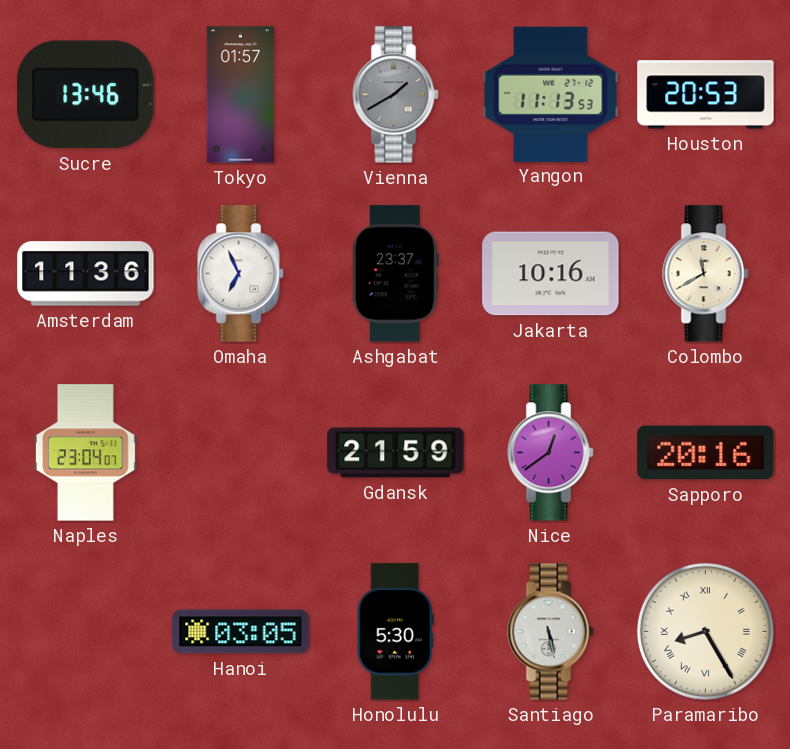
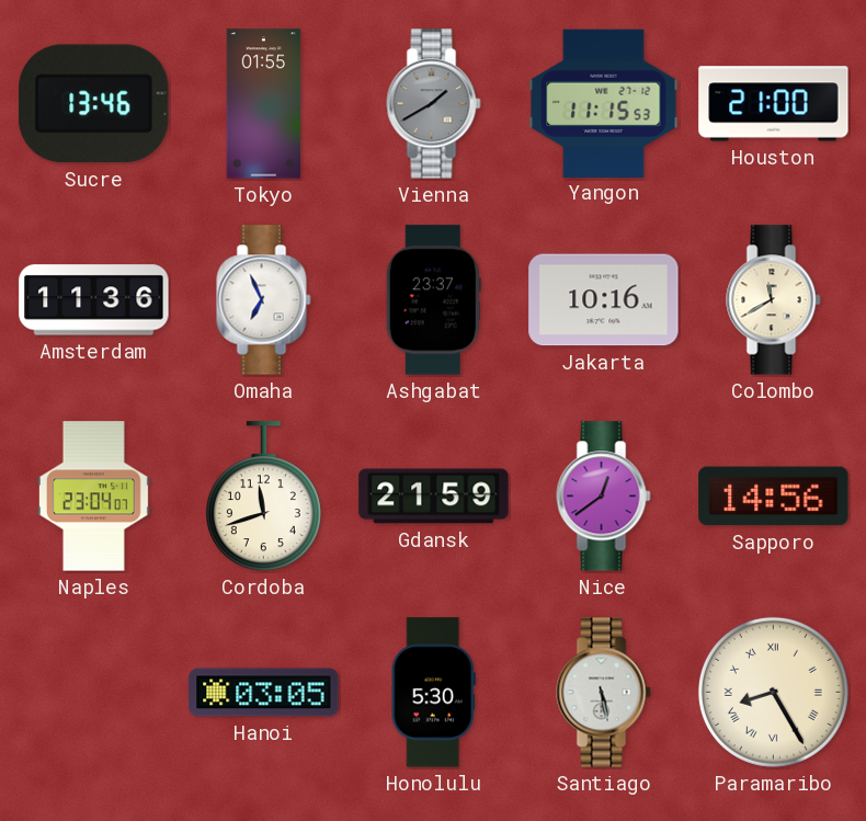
Tokyo: 01:57 -> 01:55 (264, 104)
Yangon: 11:13 -> 11:15 (604, 103)
Houston: 20:53 -> 21:00 (774, 104)
Cordoba: none -> 11:42 (263, 497)
Sapporo: 20:16 -> 14:56 (774, 497)
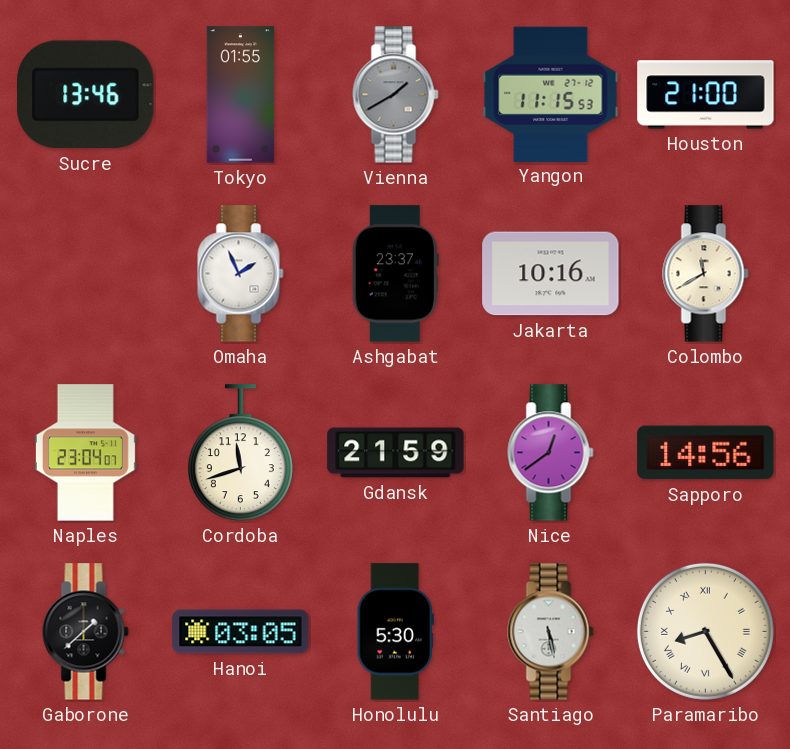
Amsterdam: 11:36 -> none (94, 300)
Omaha: 6:56 -> 1:56 (241, 274)
Gaborone: none -> 1:38 (86, 632)
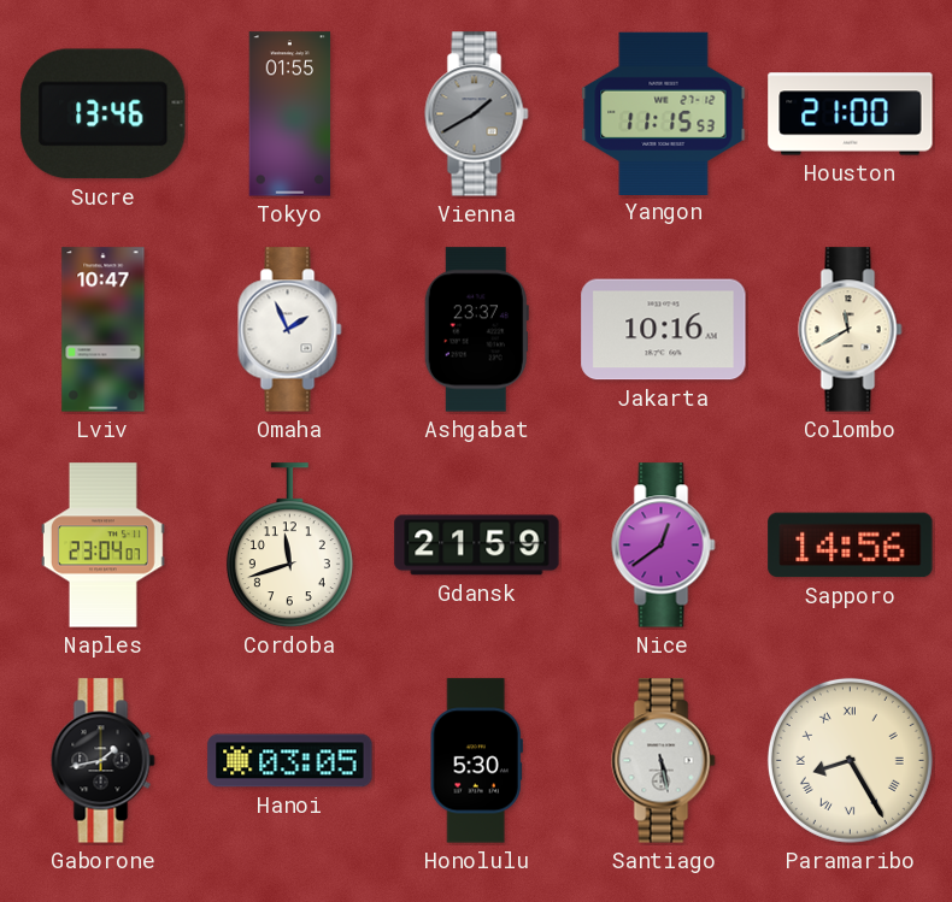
Lviv: none -> 10:47 (104, 330)
Gaborone: 1:38 -> 1:43 (104, 761)
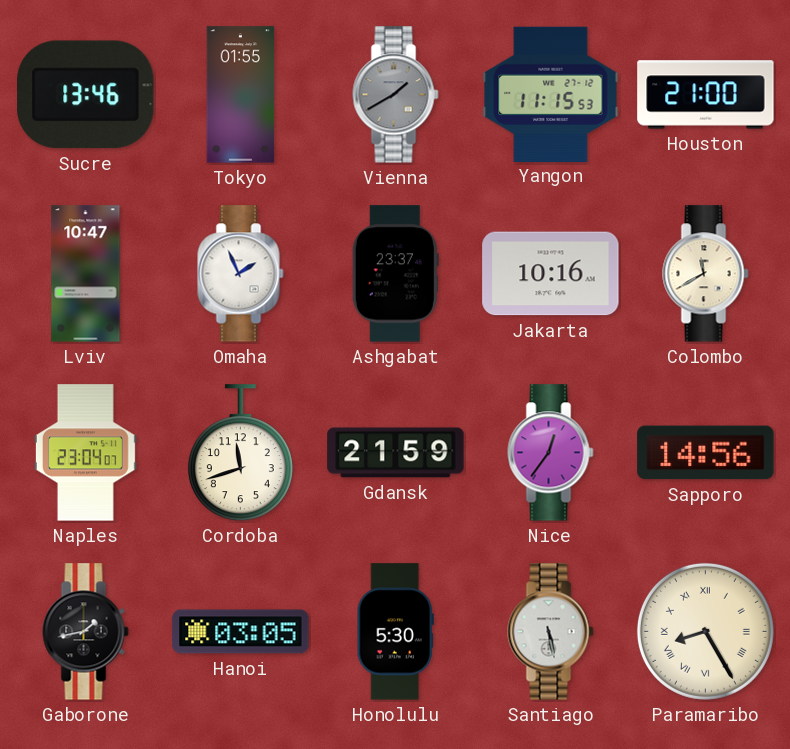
Nice: 12:39 -> 12:36 (551, 453)
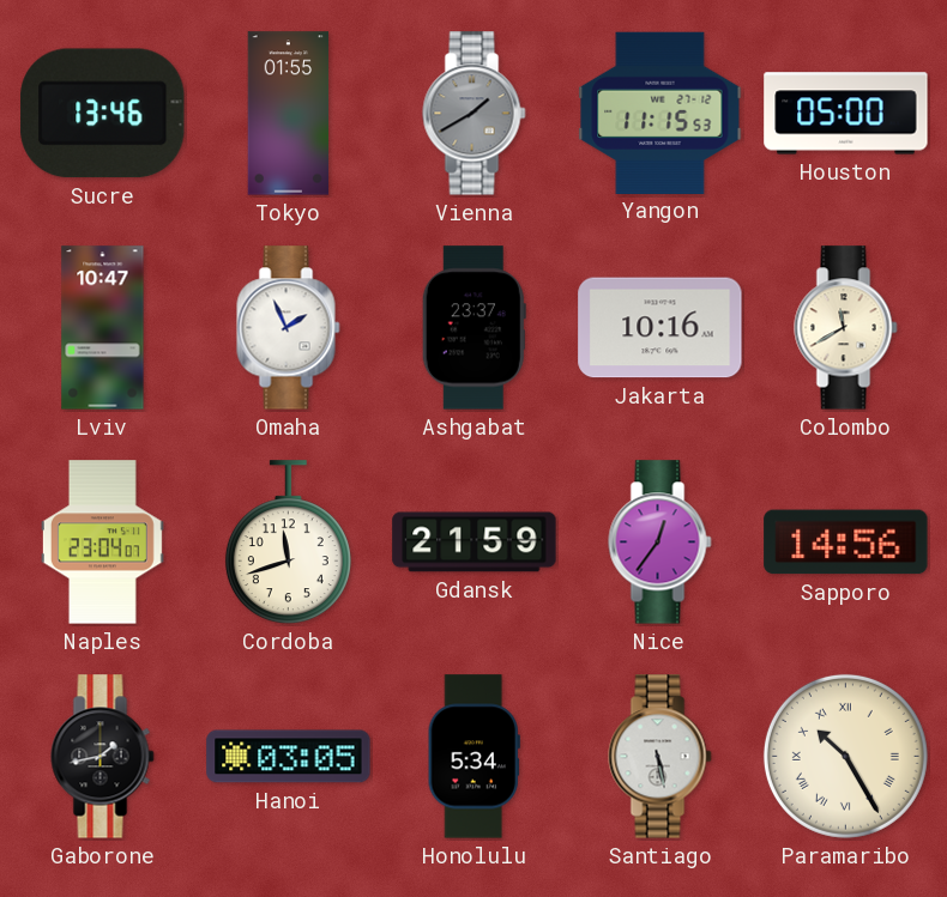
Houston: 21:00 -> 05:00 (846, 114)
Honolulu: 5:30 -> 5:34 (473, 757)
Paramaribo: 8:25 -> 10:25 (845, 756)
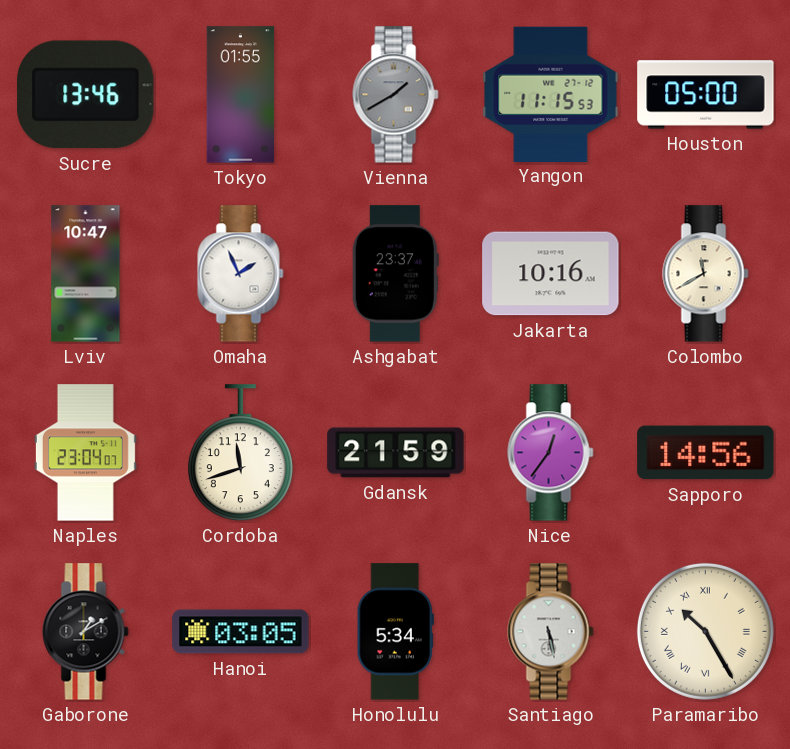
Gaborone: 1:43 -> 1:10 (86, 632)
